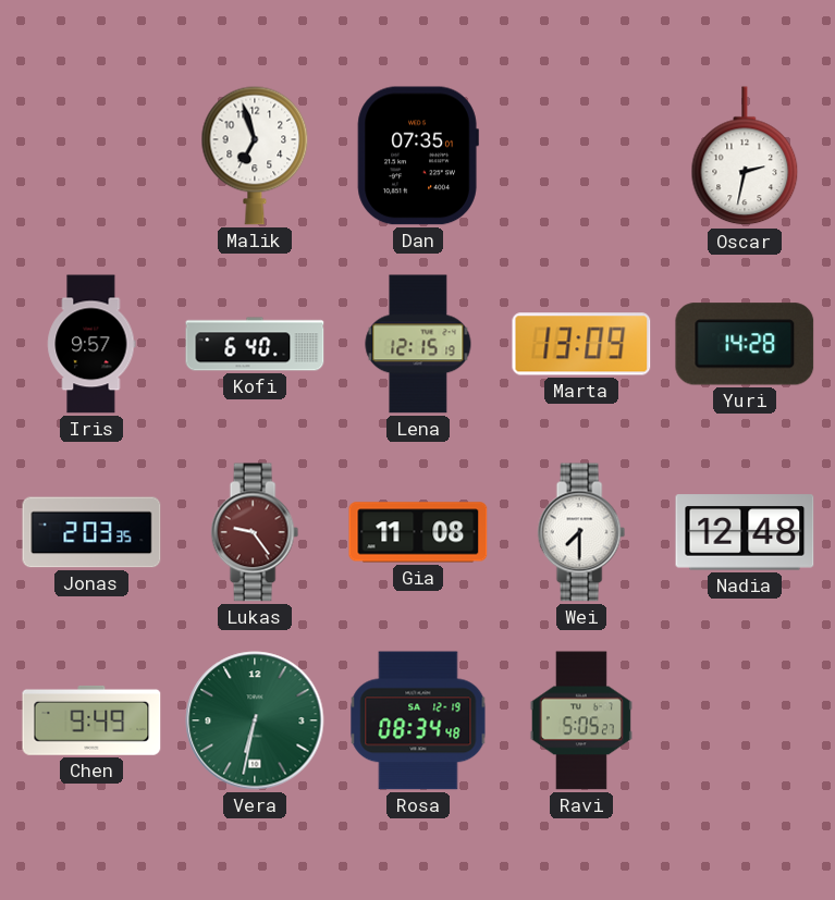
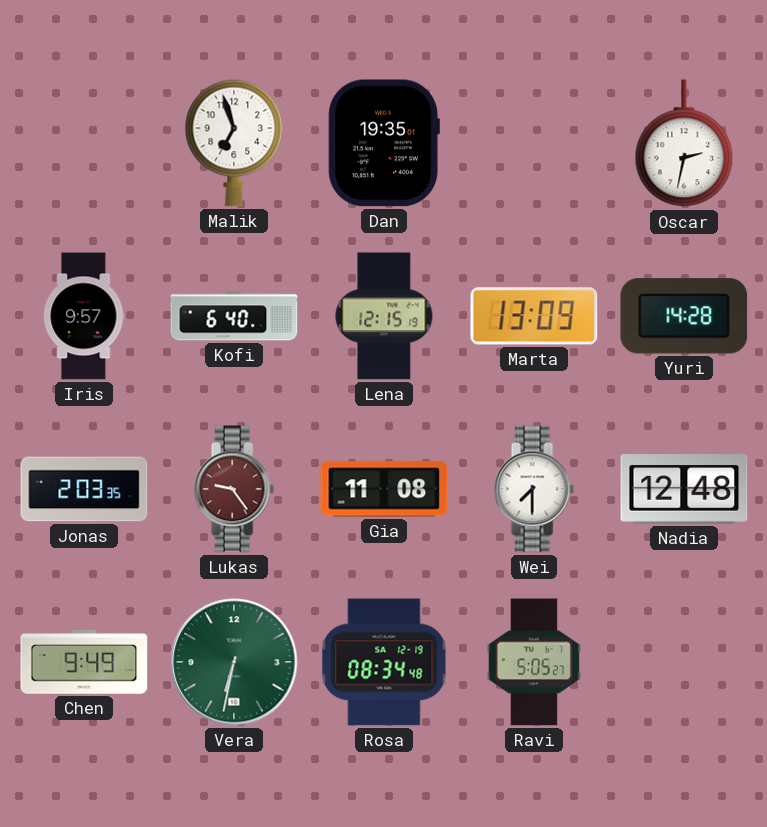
Dan: 07:35 -> 19:35 (384, 143)
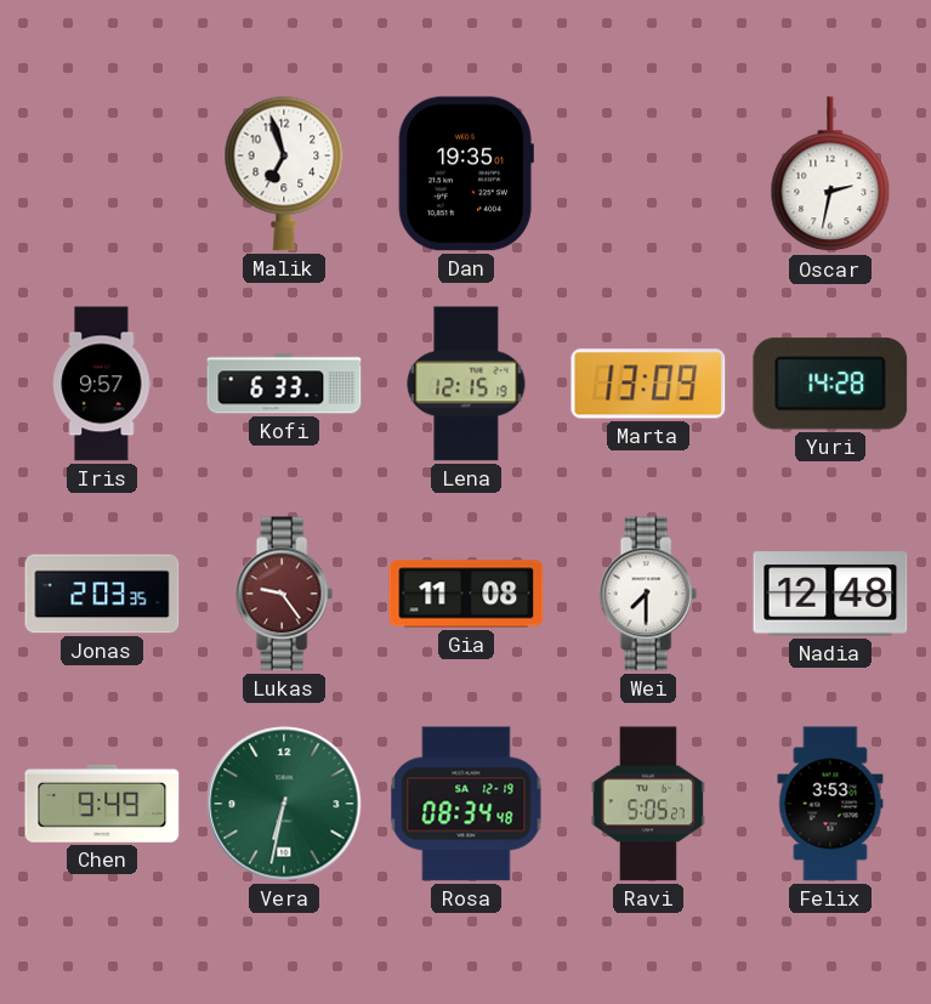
Kofi: 6:40 -> 6:33 (284, 384)
Felix: none -> 3:53 (830, 804)
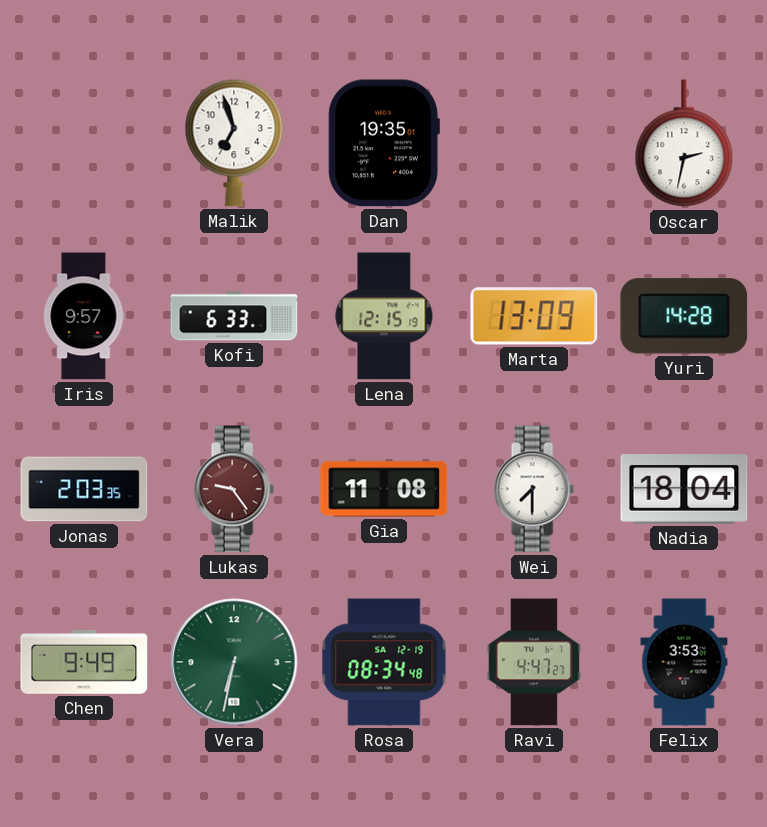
Nadia: 12:48 -> 18:04 (684, 489)
Ravi: 5:05 -> 4:47 (534, 662)
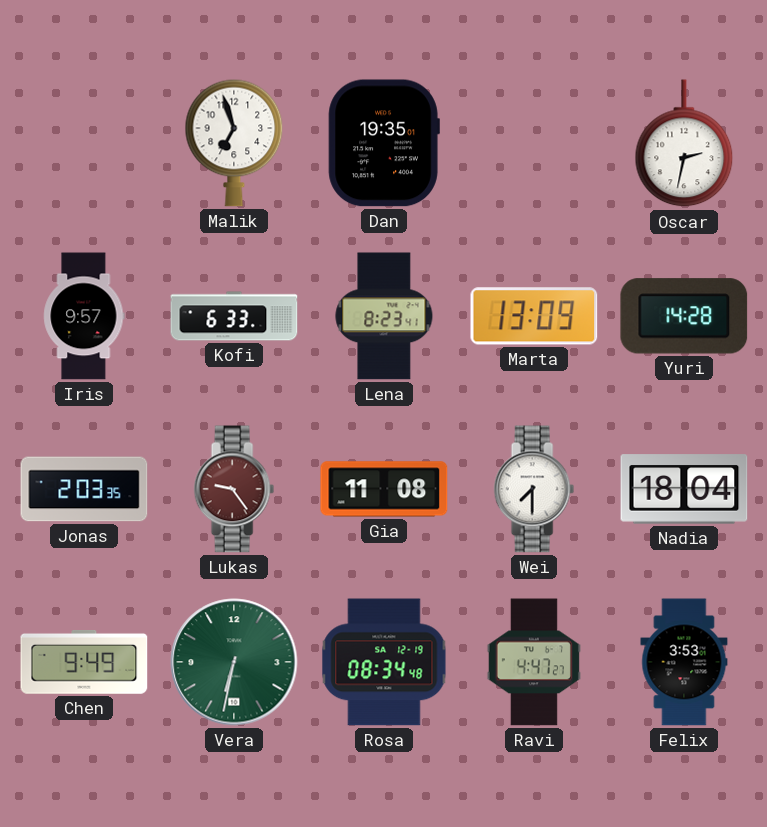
Lena: 12:15 -> 8:23 (384, 316)
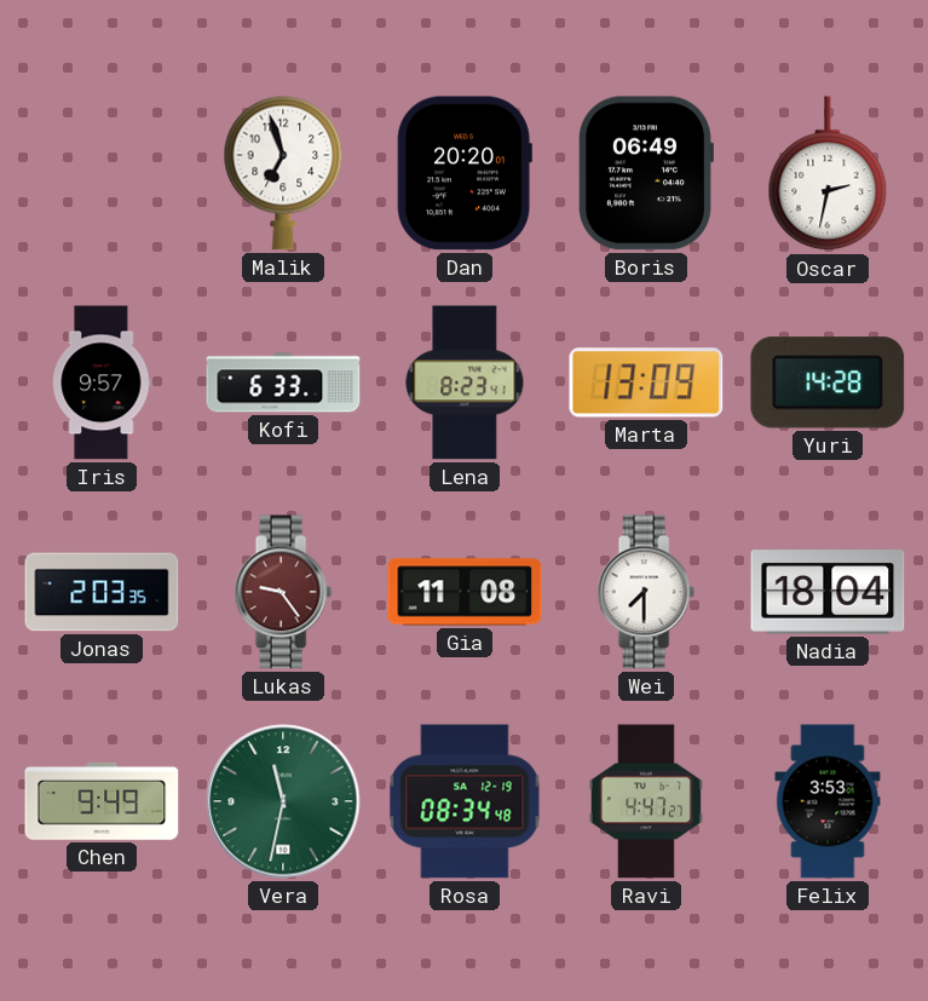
Dan: 19:35 -> 20:20 (465, 173)
Boris: none -> 06:49 (645, 173)
Vera: 6:32 -> 11:32 (283, 801)
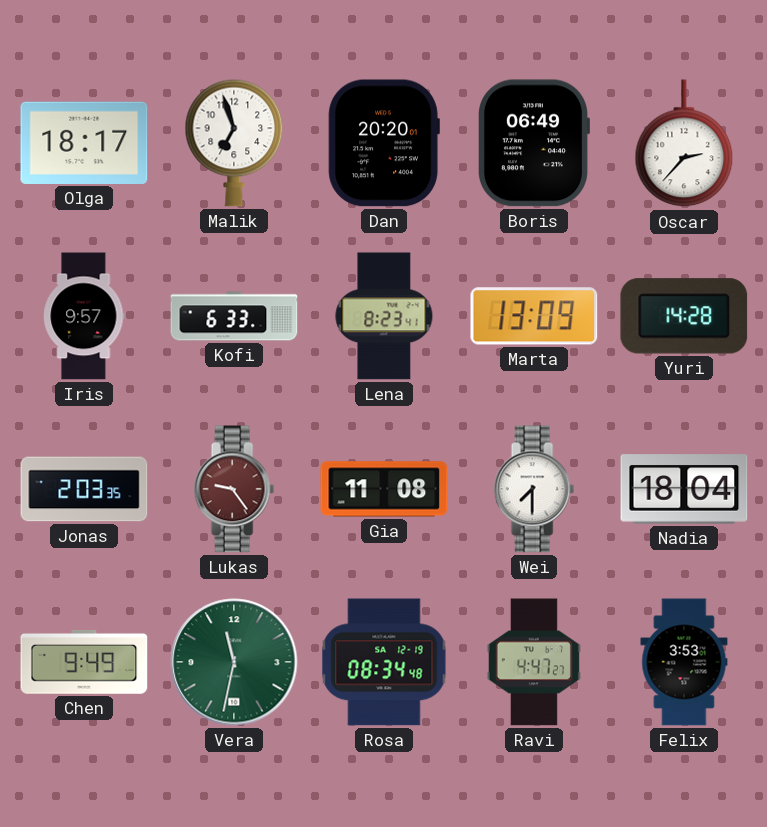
Olga: none -> 18:17 (84, 143)
Oscar: 2:32 -> 2:37 (684, 144)
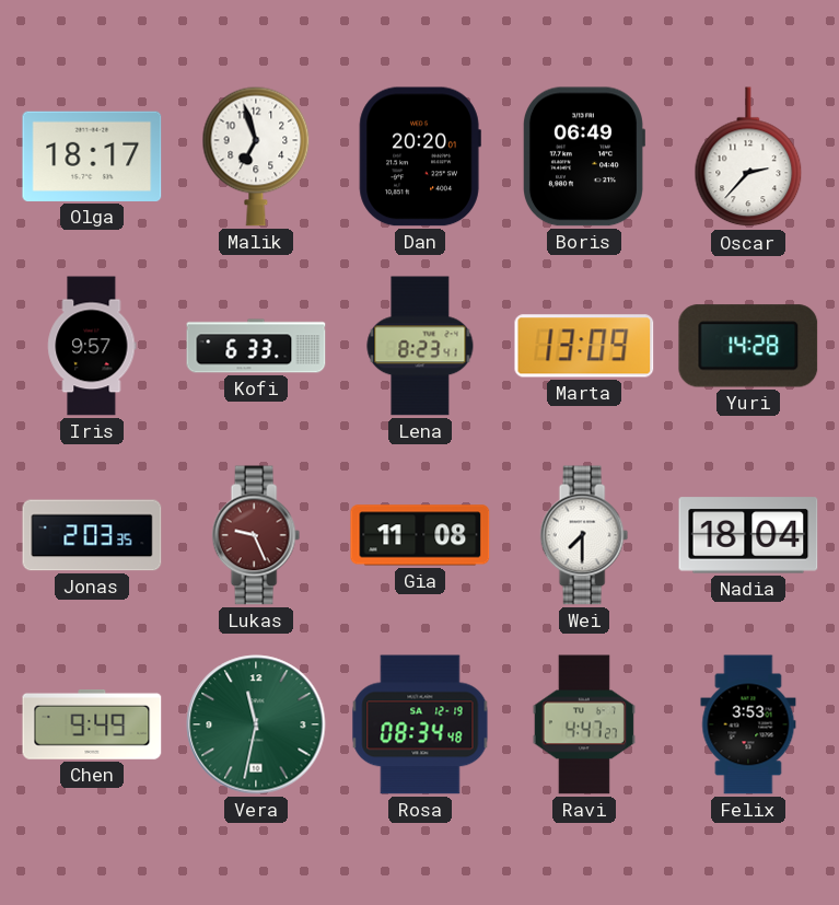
Lukas: 9:24 -> 9:26 (256, 535)
